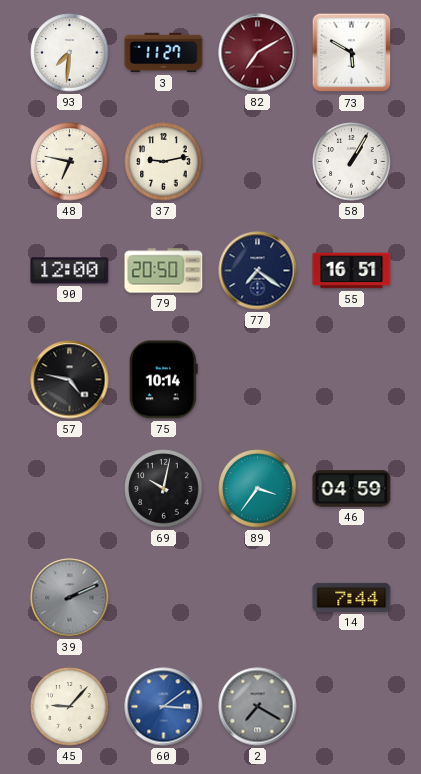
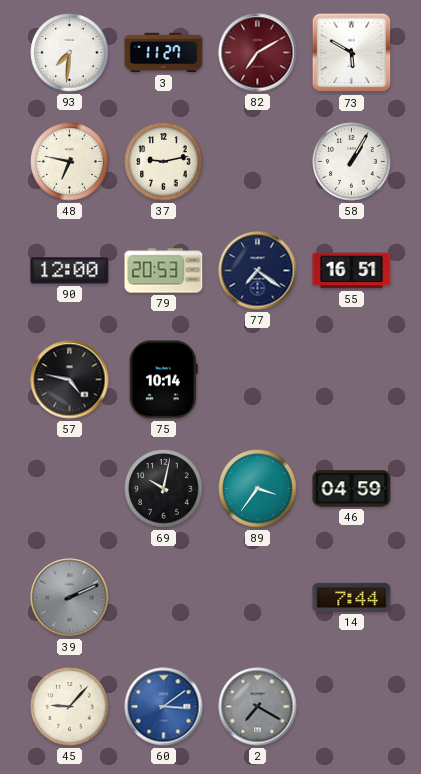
79: 20:50 -> 20:53 (164, 271)
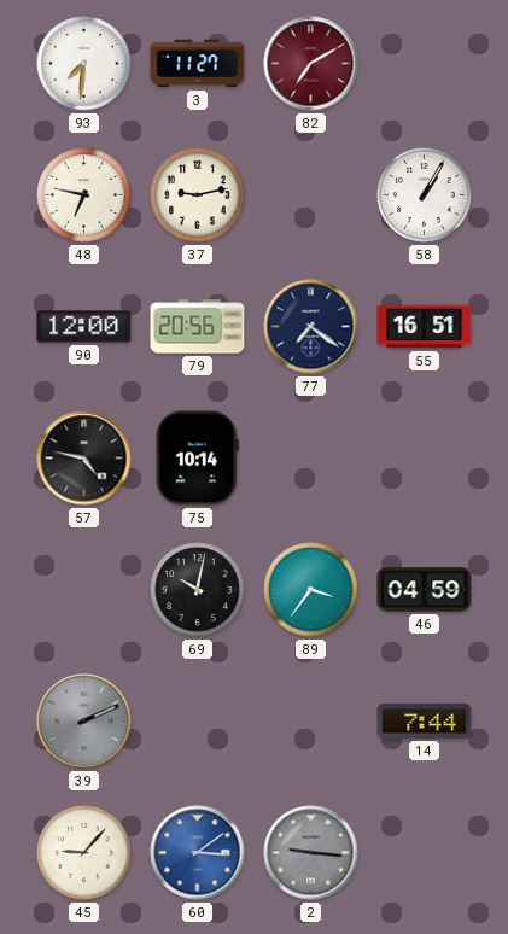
73: 5:50 -> none (352, 53)
79: 20:53 -> 20:56 (198, 327)
2: 7:20 -> 9:16 (311, 853)
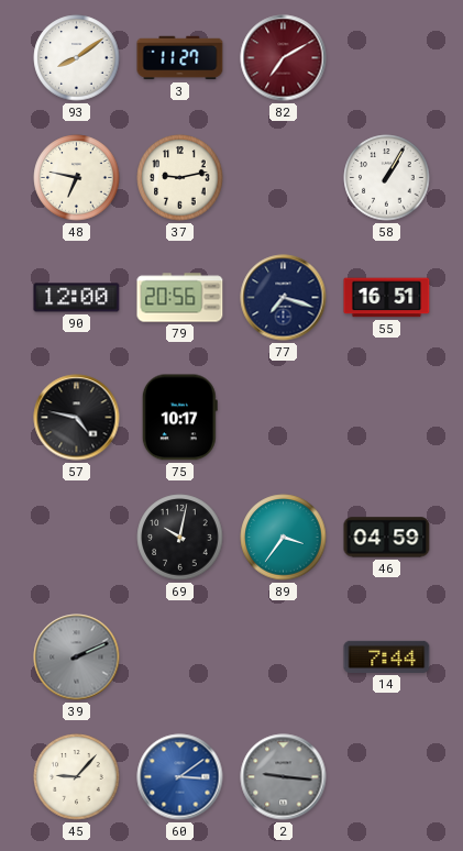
93: 7:31 -> 8:09 (77, 58)
77: 7:21 -> 7:18 (284, 298)
75: 10:14 -> 10:17 (179, 418)
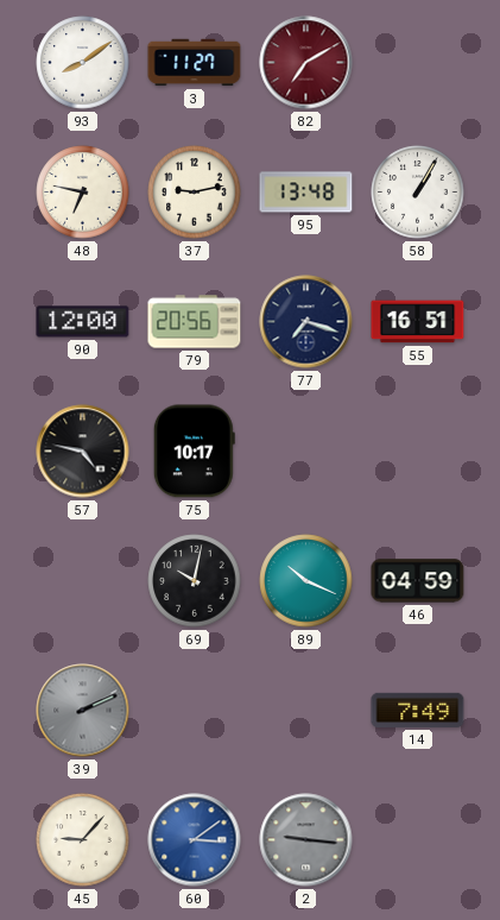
95: none -> 13:48 (306, 193)
89: 3:36 -> 10:19 (306, 581)
14: 7:44 -> 7:49 (418, 710)
